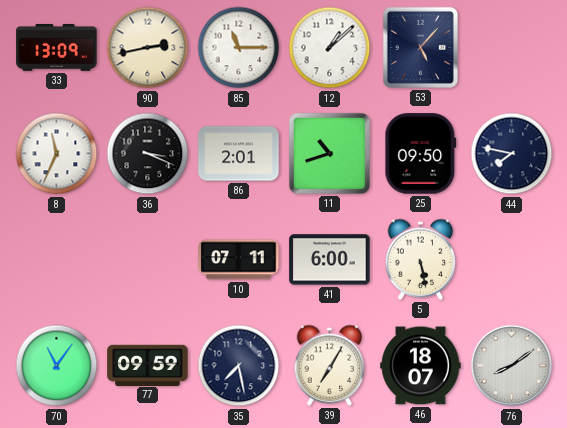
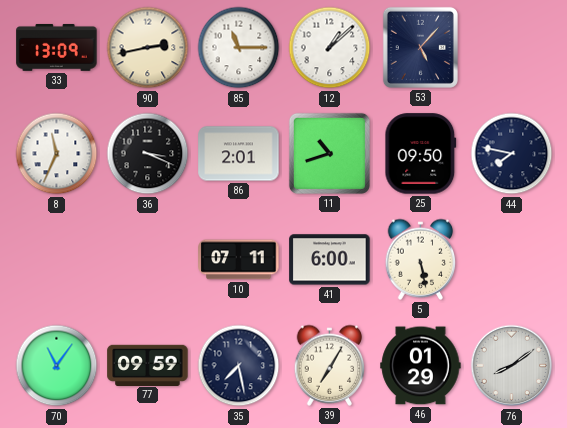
46: 18:07 -> 01:29 (421, 366)
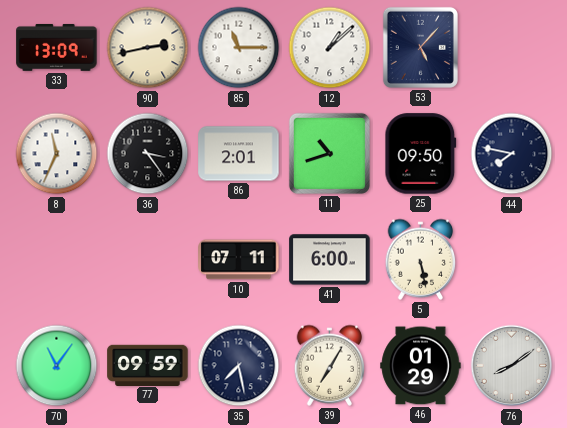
36: 3:19 -> 3:24 (148, 154)
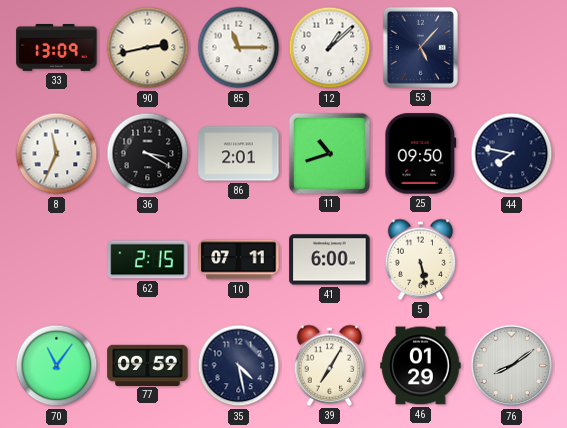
36: 3:24 -> 3:20 (148, 154)
62: none -> 2:15 (148, 260)
35: 7:28 -> 4:28 (239, 366)
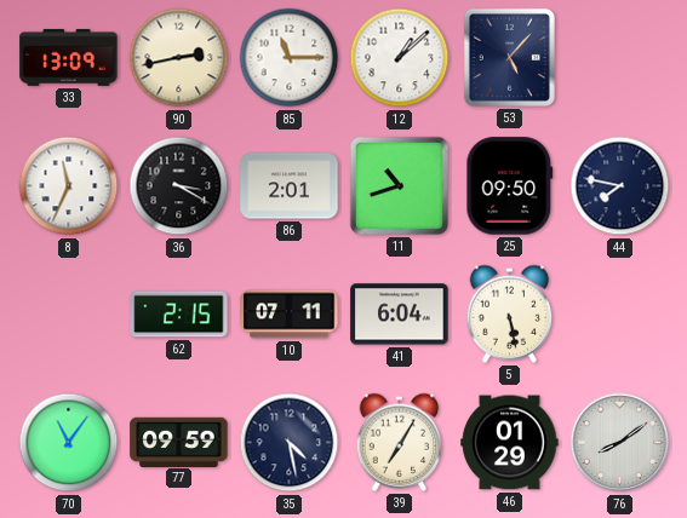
41: 6:00 -> 6:04 (400, 315)
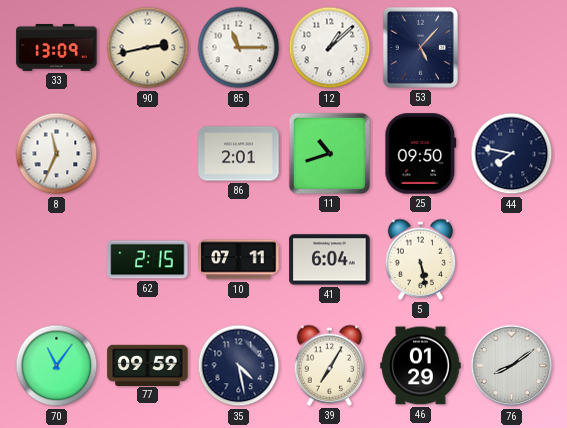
36: 3:20 -> none (179, 186)
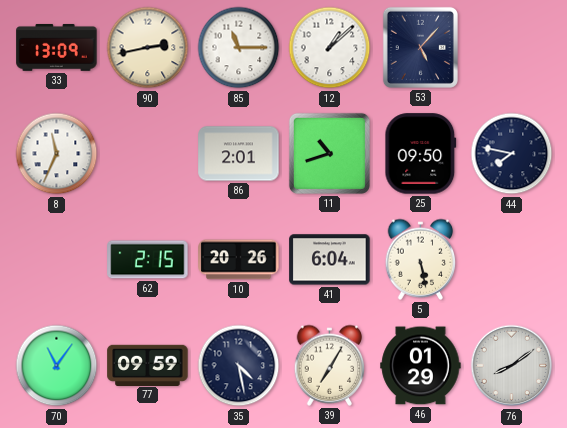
10: 07:11 -> 20:26 (239, 260)
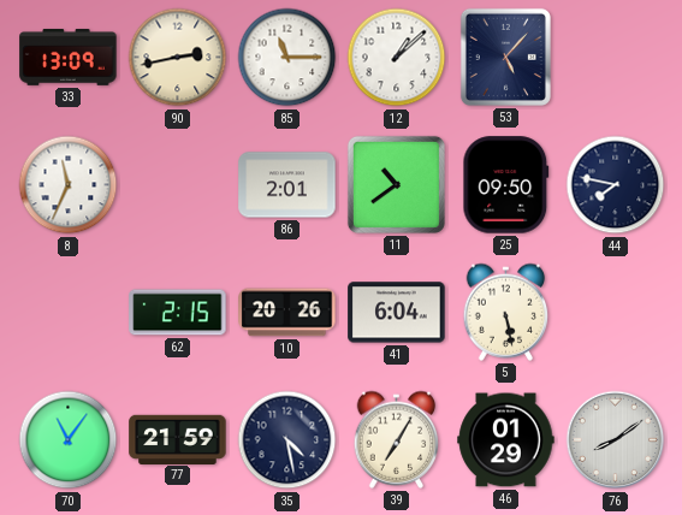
11: 10:42 -> 10:39 (396, 184)
77: 09:59 -> 21:59 (178, 439)
